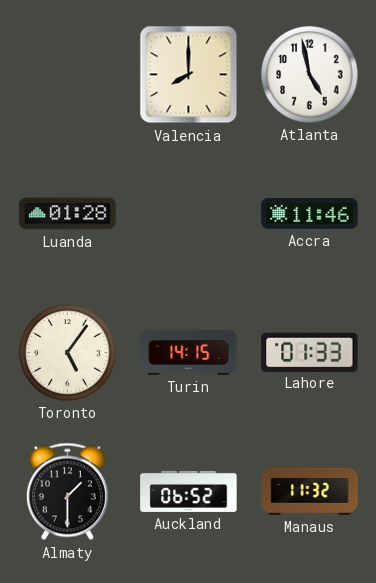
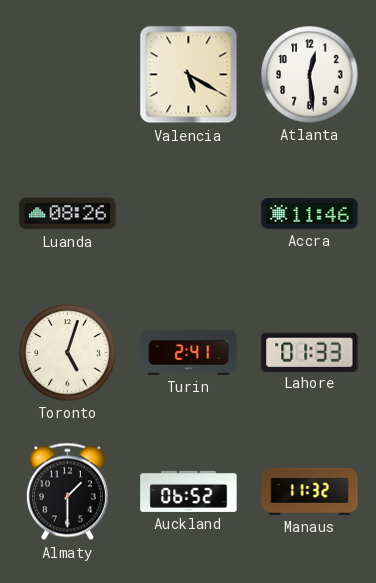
Valencia: 8:00 -> 5:20 (189, 75)
Atlanta: 4:58 -> 12:29 (310, 75)
Luanda: 01:28 -> 08:26 (68, 214)
Toronto: 5:06 -> 5:03 (68, 353)
Turin: 14:15 -> 2:41 (189, 352)
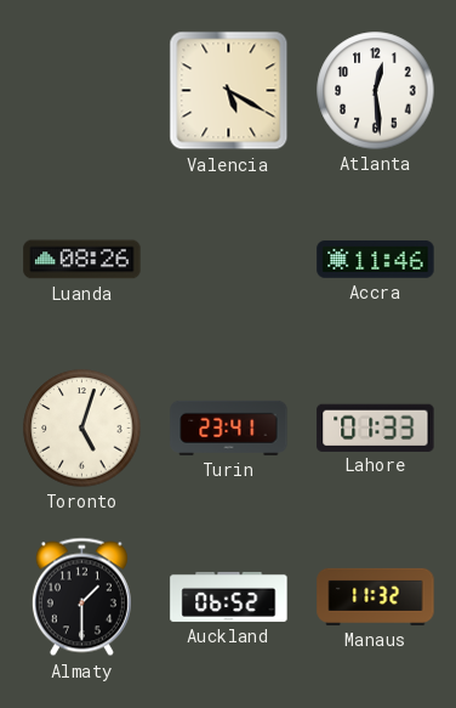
Turin: 2:41 -> 23:41 (229, 427)
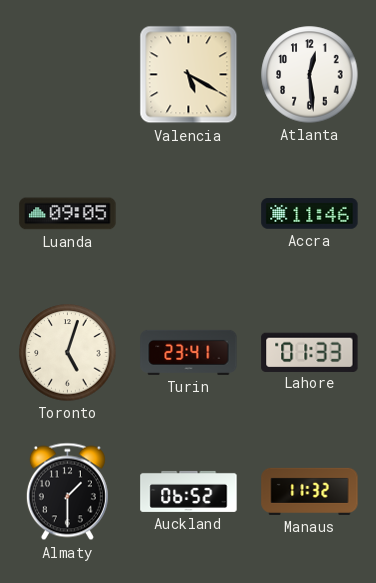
Luanda: 08:26 -> 09:05 (68, 214)
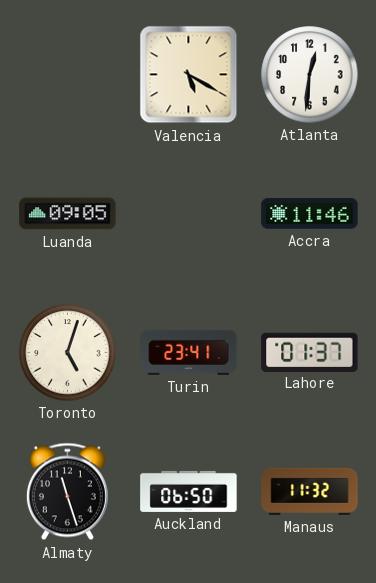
Atlanta: 12:29 -> 12:31 (310, 75)
Lahore: 01:33 -> 01:37 (310, 352)
Almaty: 1:30 -> 11:27 (67, 492)
Auckland: 06:52 -> 06:50 (189, 491)
